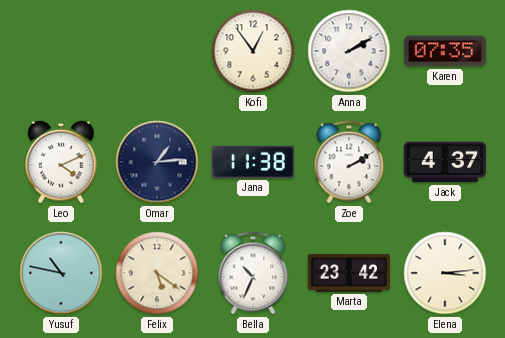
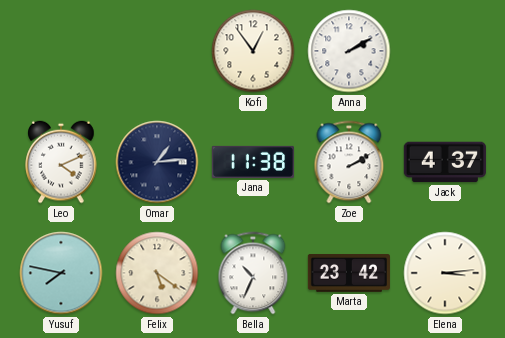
Karen: 07:35 -> none (445, 51)
Yusuf: 10:47 -> 7:47 (61, 273)
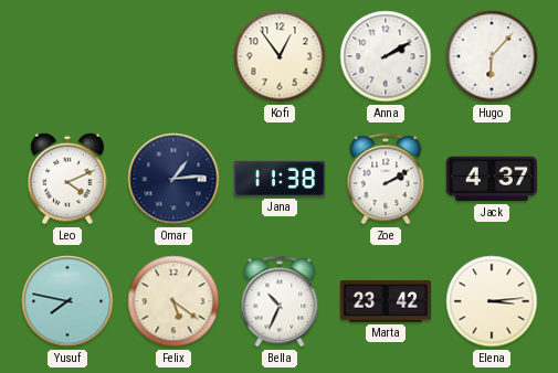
Hugo: none -> 6:07 (492, 56)
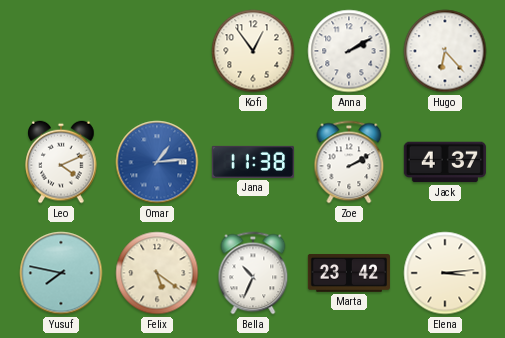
Hugo: 6:07 -> 6:23 (445, 51)
Omar dial: navy -> blue (157, 162)
